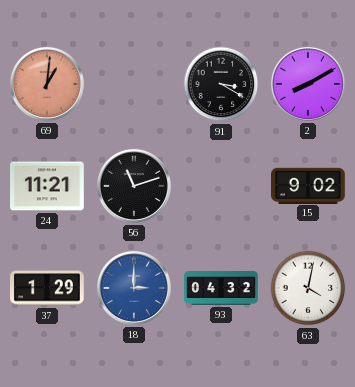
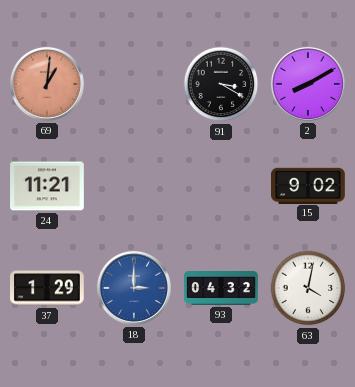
56: 11:12 -> none (134, 186)
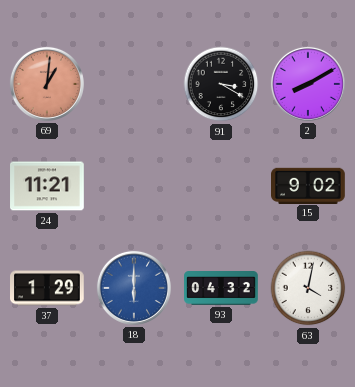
18: 3:00 -> 6:00 (134, 288)
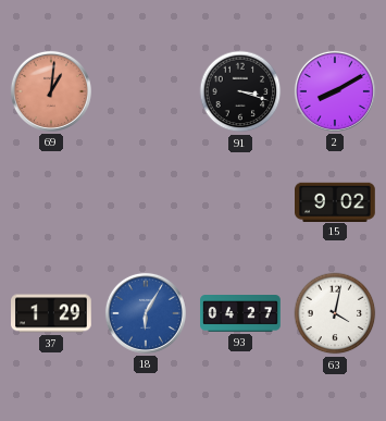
91: 3:20 -> 3:18 (240, 91)
24: 11:21 -> none (47, 186)
18: 6:00 -> 6:05 (146, 313)
93: 04:32 -> 04:27 (240, 314)
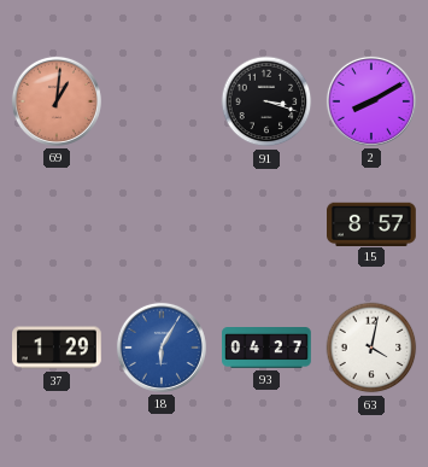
15: 9:02 -> 8:57 (371, 223)
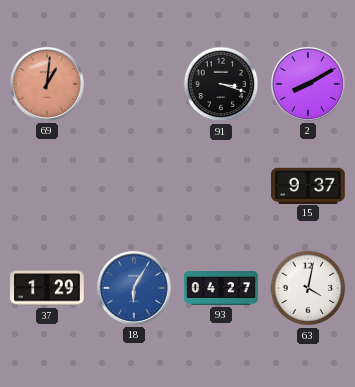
15: 8:57 -> 9:37 (308, 185)
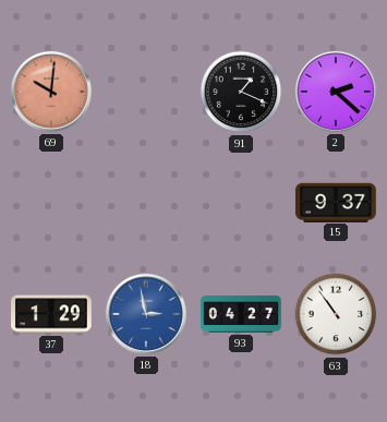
69: 1:01 -> 10:01 (51, 92)
91: 3:18 -> 1:19 (241, 92)
2: 8:10 -> 2:22 (336, 92)
18: 6:05 -> 2:58 (146, 314)
63: 4:02 -> 10:54 (336, 314)
